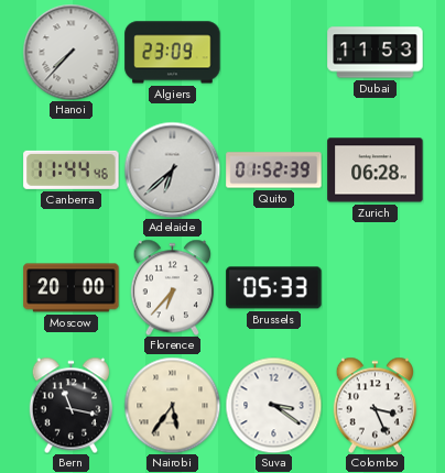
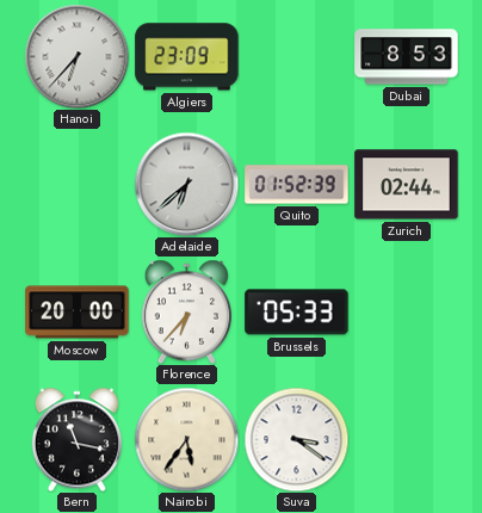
Hanoi: 7:37 -> 6:37 (76, 56)
Dubai: 11:53 -> 8:53 (407, 57)
Canberra: 11:44 -> none (72, 169)
Zurich: 06:28 -> 02:44 (407, 185)
Colombo: 3:26 -> none (375, 405)
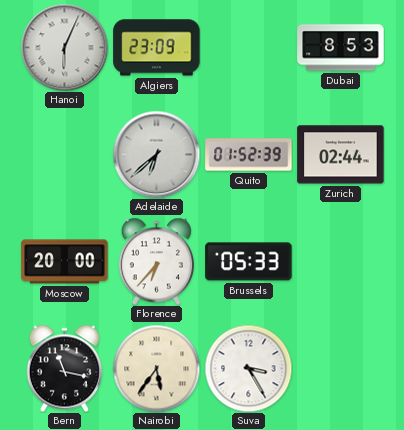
Hanoi: 6:37 -> 6:04 (64, 47)
Suva: 3:21 -> 3:25 (248, 368)
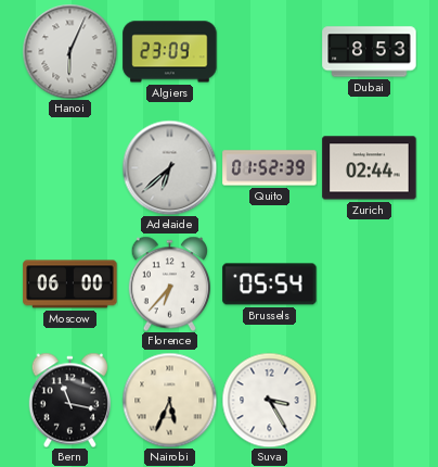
Moscow: 20:00 -> 06:00 (70, 285)
Brussels: 05:33 -> 05:54 (270, 285)
Nairobi: 5:36 -> 5:34 (169, 400)
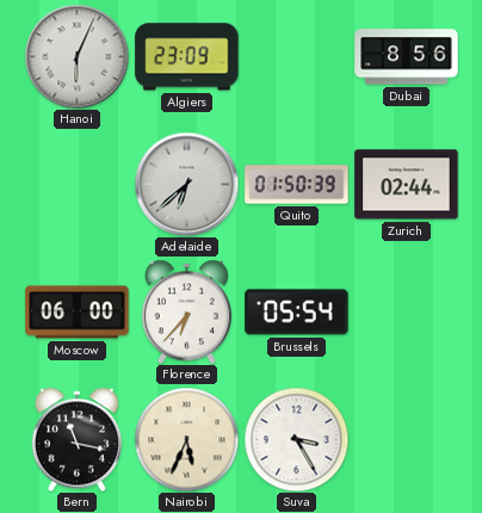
Dubai: 8:53 -> 8:56 (407, 57)
Quito: 01:52 -> 01:50 (297, 185)
